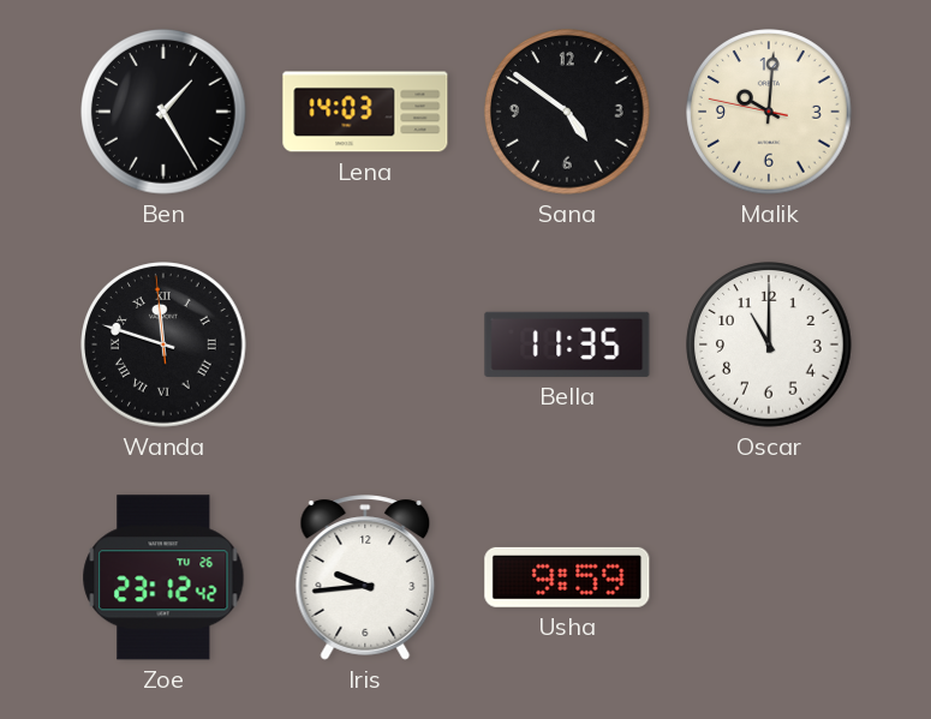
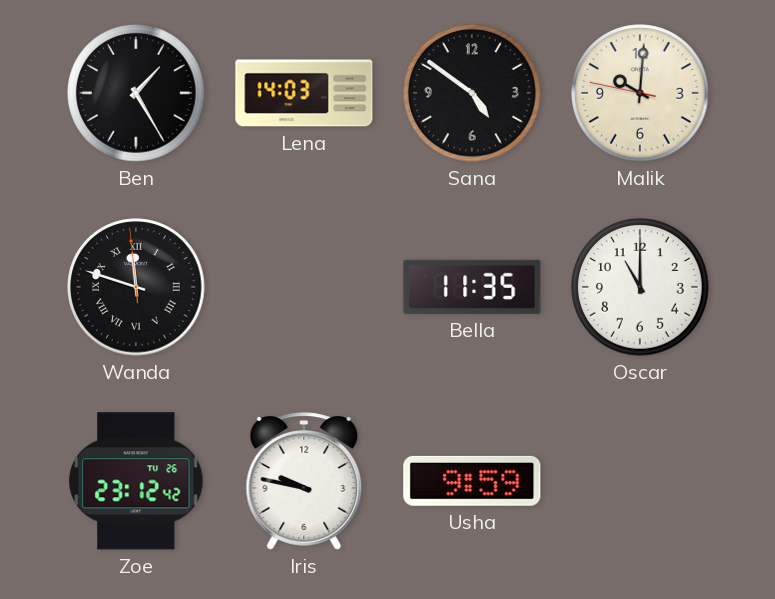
Iris: 9:44 -> 9:47 (304, 481)
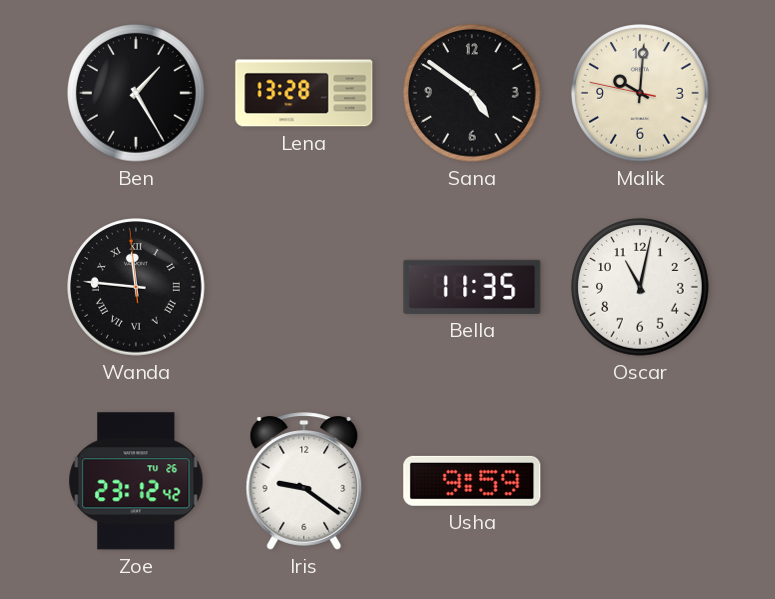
Lena: 14:03 -> 13:28 (304, 93)
Wanda: 11:47 -> 11:45 (136, 287)
Oscar: 11:00 -> 11:02 (640, 287)
Iris: 9:47 -> 9:21 (304, 481)
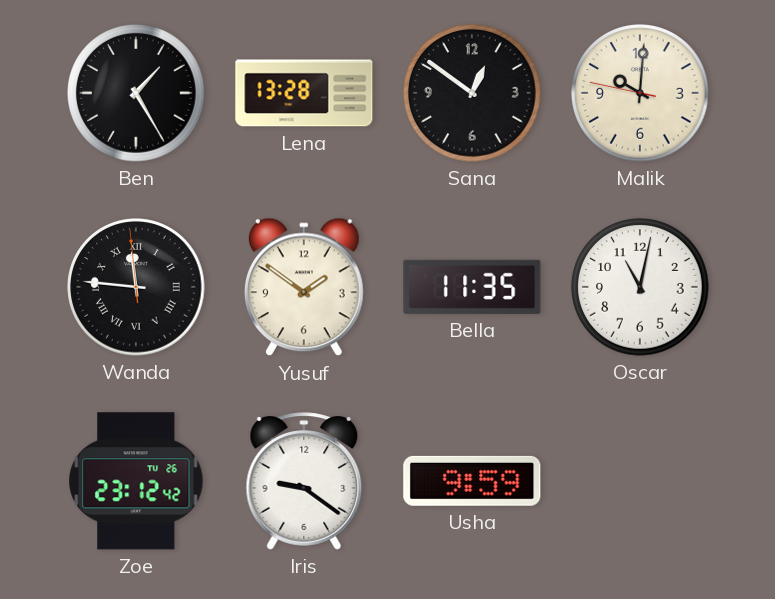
Sana: 4:51 -> 12:51 (472, 93)
Yusuf: none -> 1:51 (304, 287)
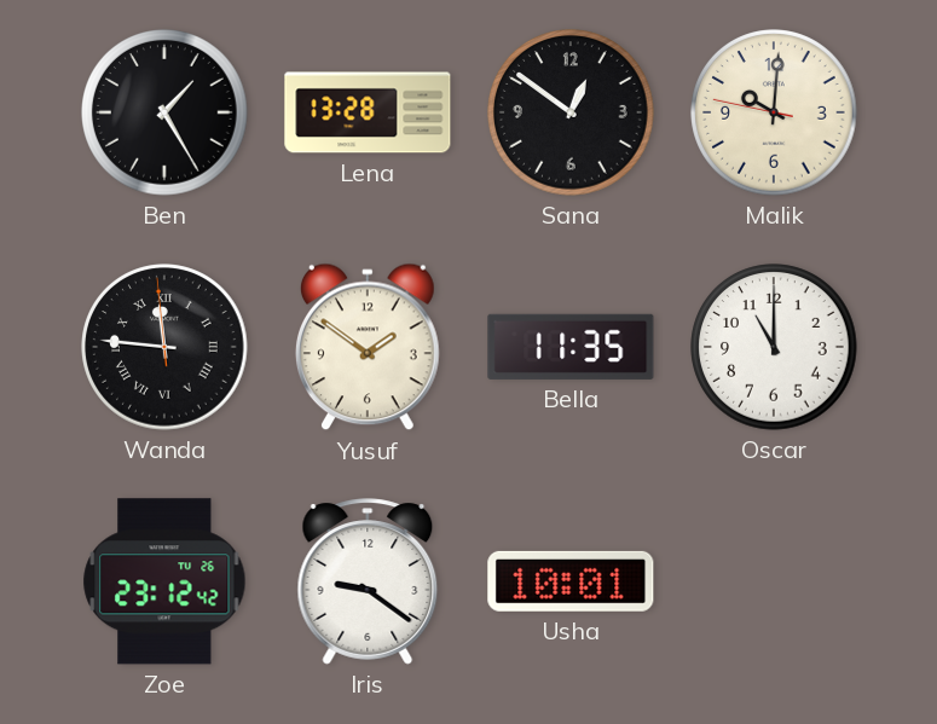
Oscar: 11:02 -> 11:00 (774, 347)
Usha: 9:59 -> 10:01 (571, 581)
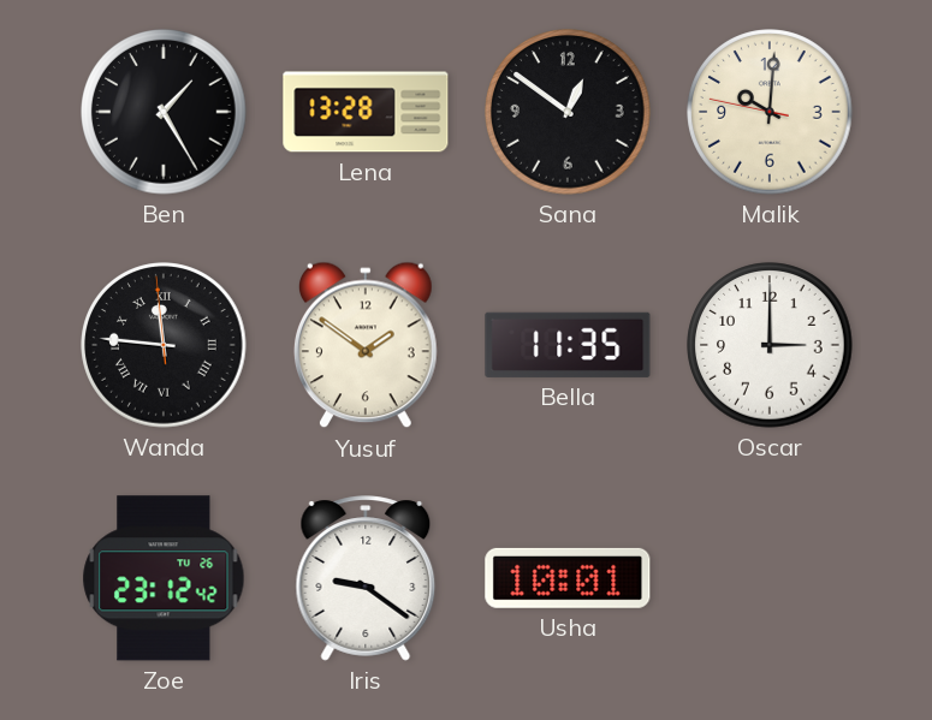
Oscar: 11:00 -> 3:00 (770, 345)
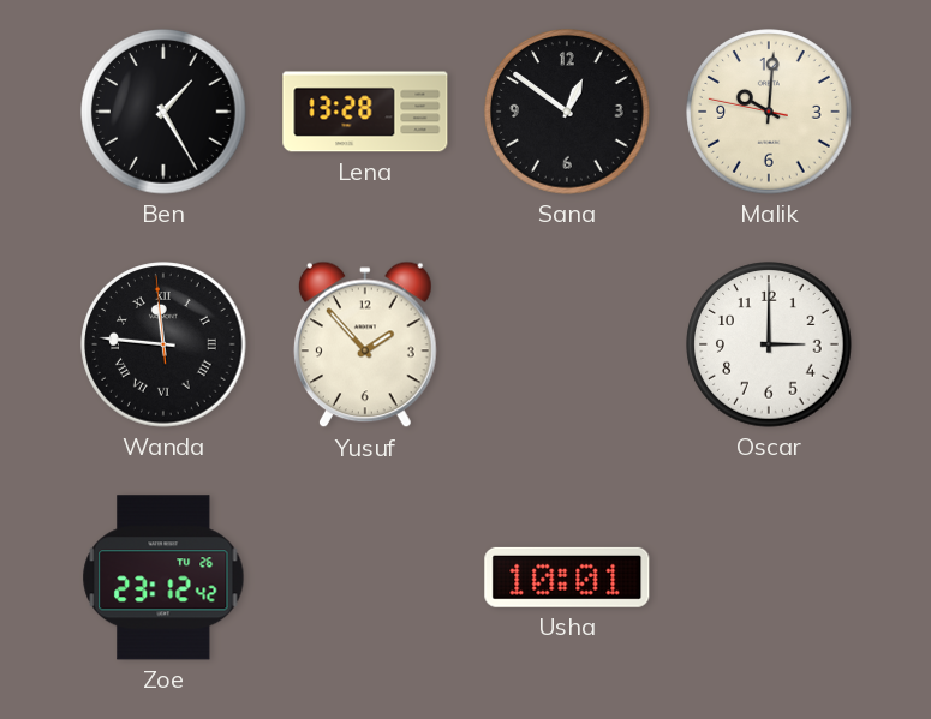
Yusuf: 1:51 -> 1:53 (365, 344)
Bella: 11:35 -> none (568, 345)
Iris: 9:21 -> none (366, 578)
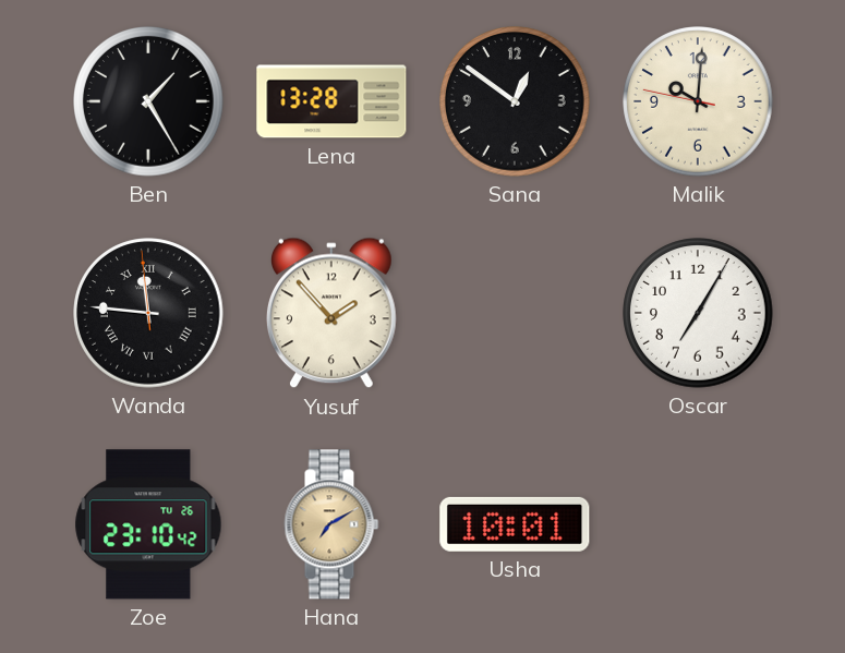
Oscar: 3:00 -> 7:05 (698, 313)
Zoe: 23:12 -> 23:10 (148, 524)
Hana: none -> 7:10 (331, 524)
